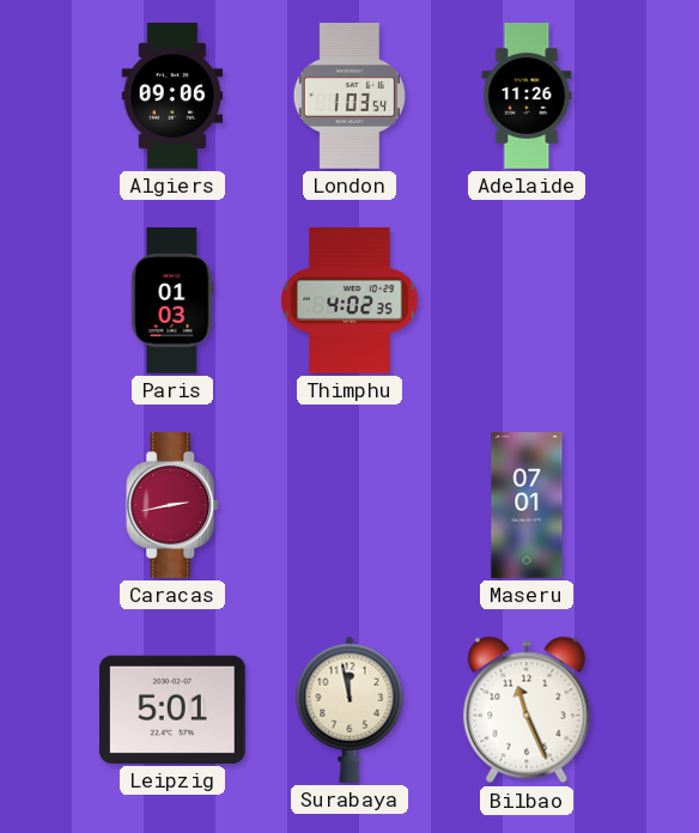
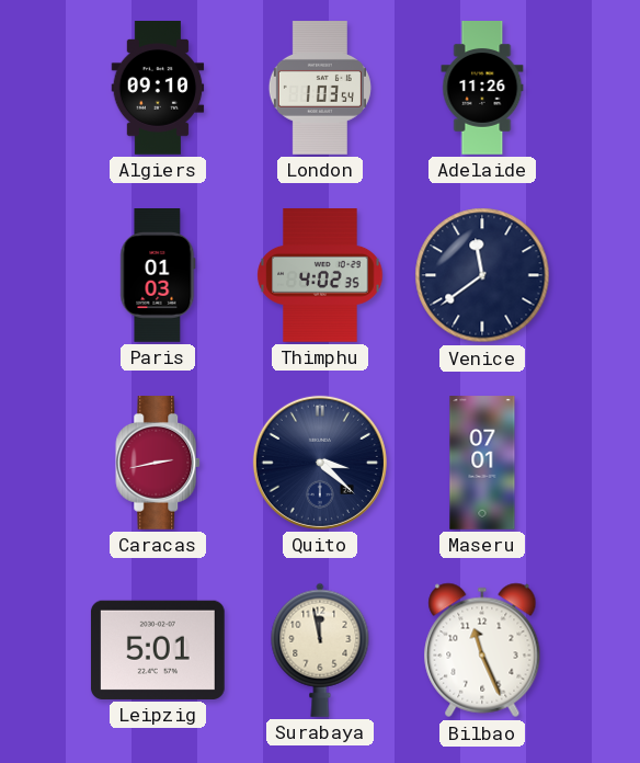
Algiers: 09:06 -> 09:10 (158, 89)
Venice: none -> 11:39 (482, 275)
Quito: none -> 3:22 (320, 463)
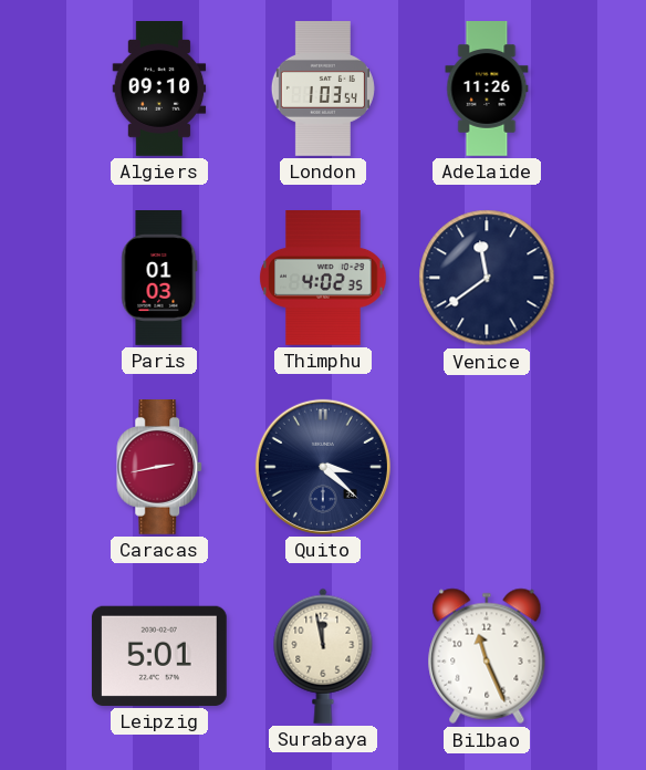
Maseru: 07:01 -> none (482, 463)
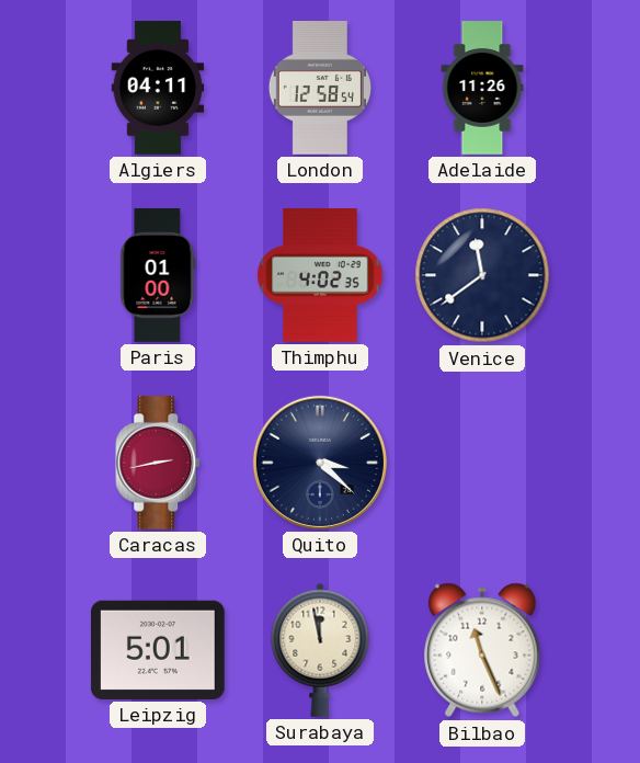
Algiers: 09:10 -> 04:11 (158, 89)
London: 1:03 -> 12:58 (320, 89)
Paris: 01:03 -> 01:00 (158, 276)
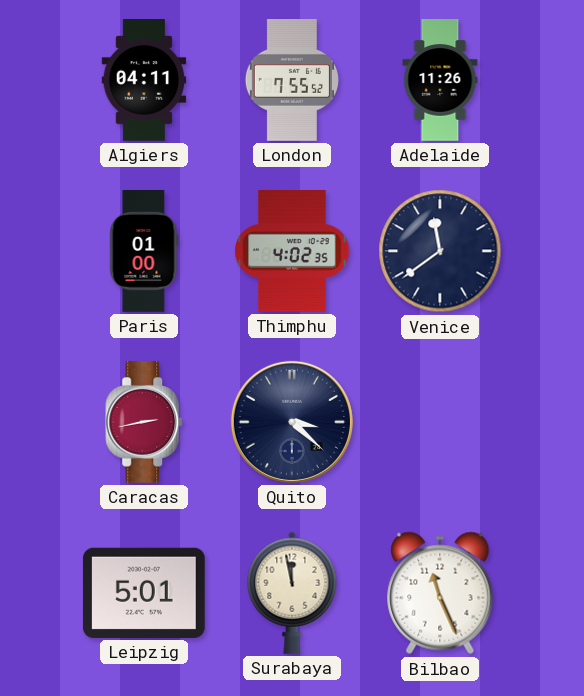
London: 12:58 -> 7:55 (292, 81)
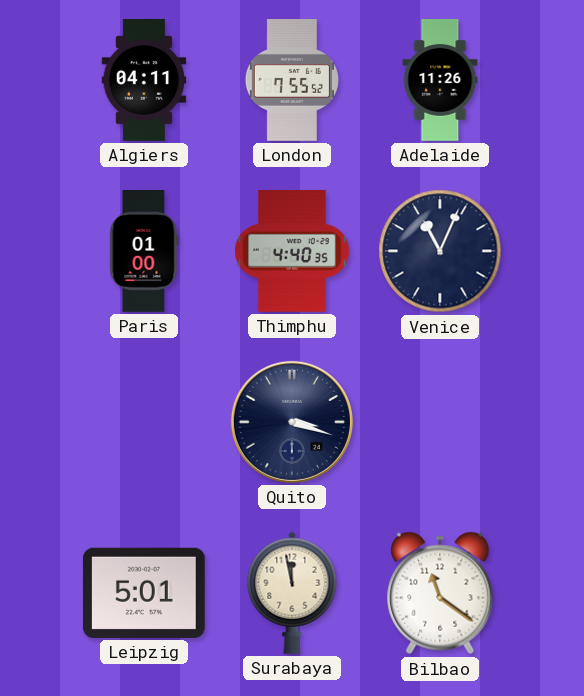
Thimphu: 4:02 -> 4:40 (292, 252)
Venice: 11:39 -> 11:04 (440, 251)
Caracas: 2:43 -> none (145, 423)
Quito: 3:22 -> 3:18 (292, 422)
Bilbao: 11:26 -> 11:21 (440, 593)
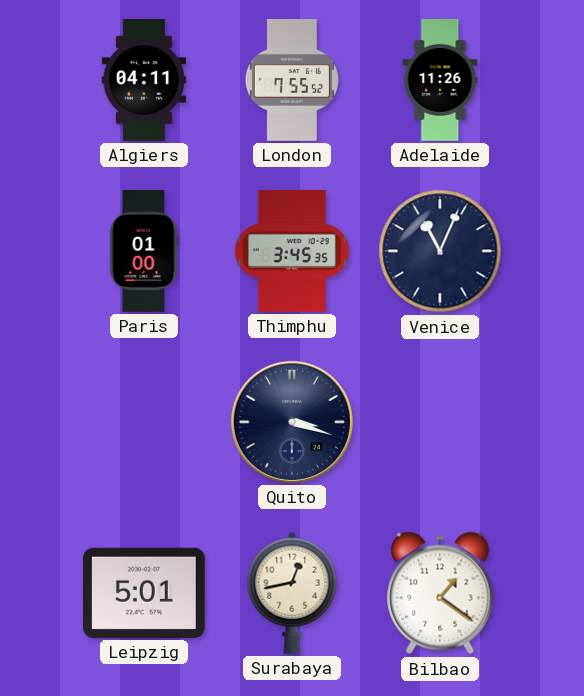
Thimphu: 4:40 -> 3:45 (292, 252)
Surabaya: 11:58 -> 12:43 (292, 593)
Bilbao: 11:21 -> 1:21 (440, 593)
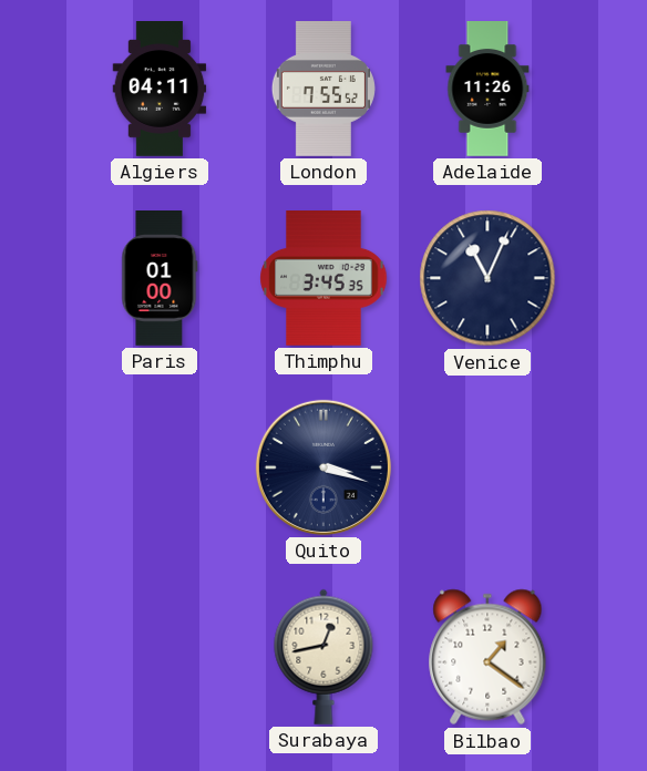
Leipzig: 5:01 -> none (144, 593)
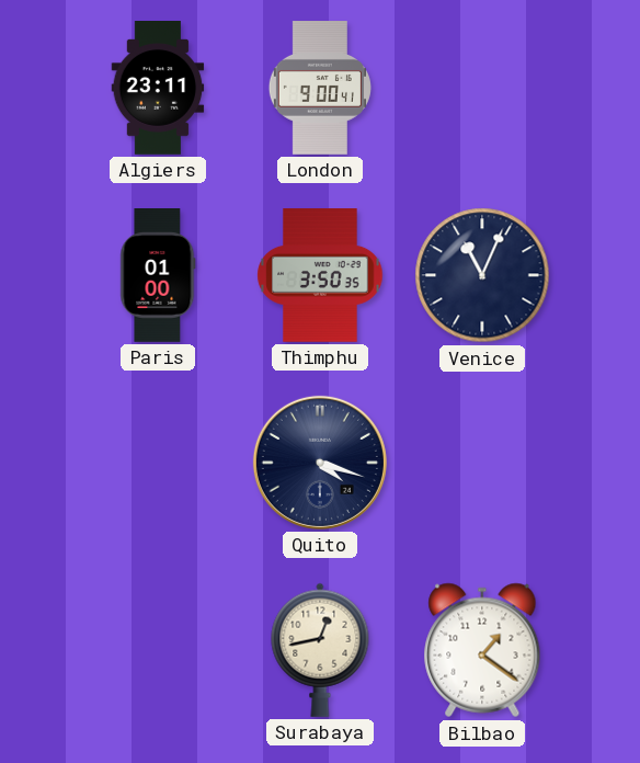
Algiers: 04:11 -> 23:11 (158, 89)
London: 7:55 -> 9:00 (320, 89)
Adelaide: 11:26 -> none (487, 90)
Thimphu: 3:45 -> 3:50 (320, 276)
Quito: 3:18 -> 4:18 (320, 463)
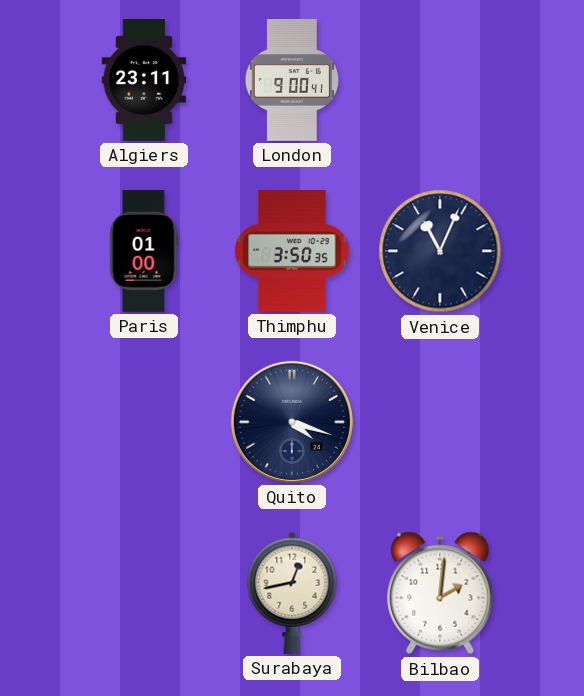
Bilbao: 1:21 -> 2:01 (440, 593)
